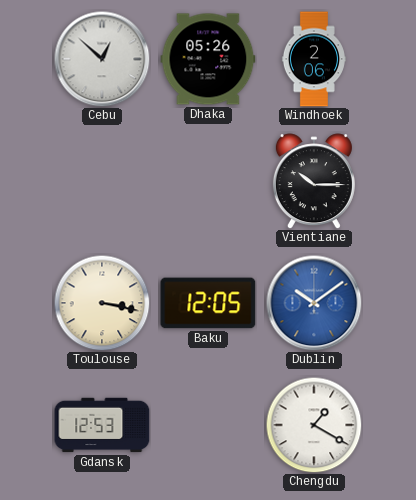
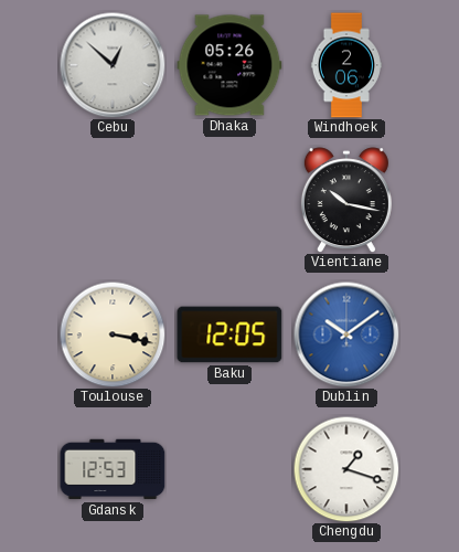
Vientiane: 10:15 -> 10:17 (346, 200)
Chengdu: 1:20 -> 1:18 (346, 469)
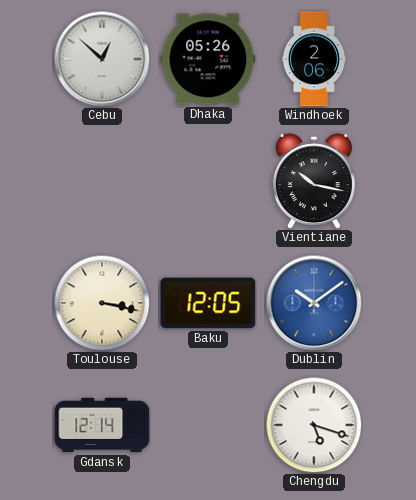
Gdansk: 12:53 -> 12:14 (102, 425)
Chengdu: 1:18 -> 5:18 (314, 425)
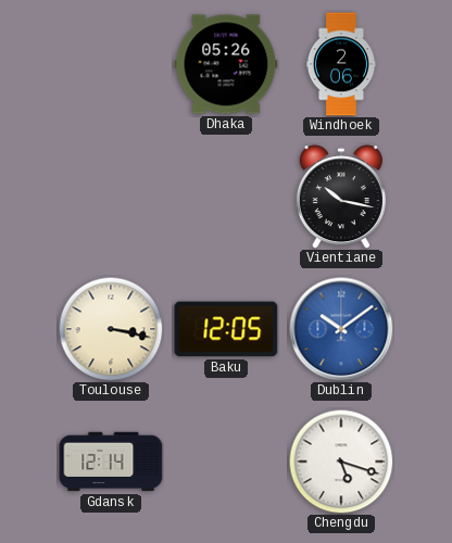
Cebu: 12:52 -> none (102, 59)
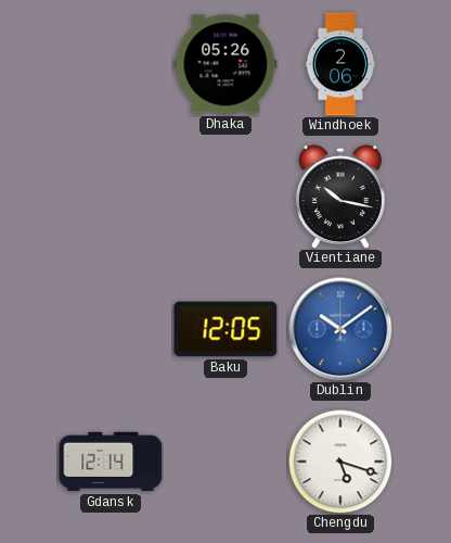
Toulouse: 3:17 -> none (111, 329)
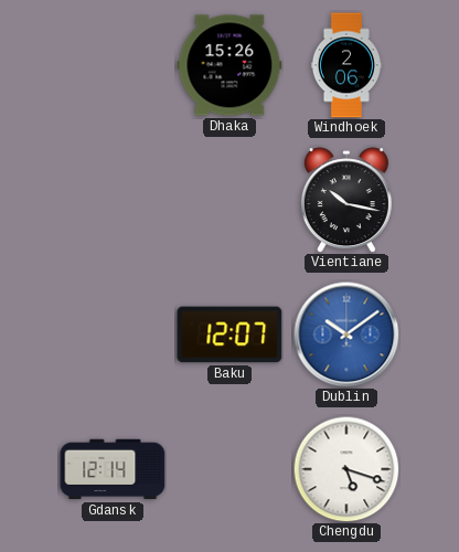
Dhaka: 05:26 -> 15:26 (229, 65)
Baku: 12:05 -> 12:07 (229, 335)
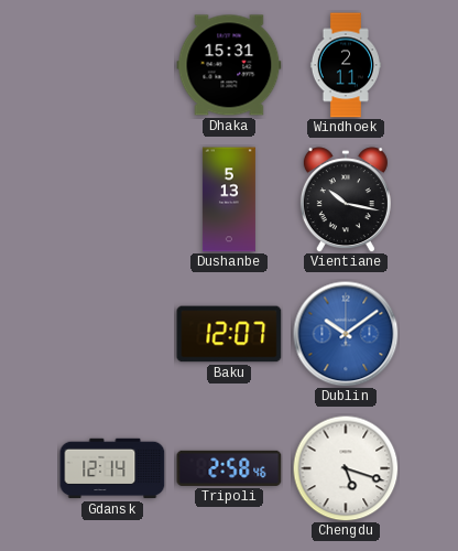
Dhaka: 15:26 -> 15:31 (229, 65)
Windhoek: 2:06 -> 2:11 (346, 65)
Dushanbe: none -> 5:13 (229, 199)
Tripoli: none -> 2:58 (229, 468)
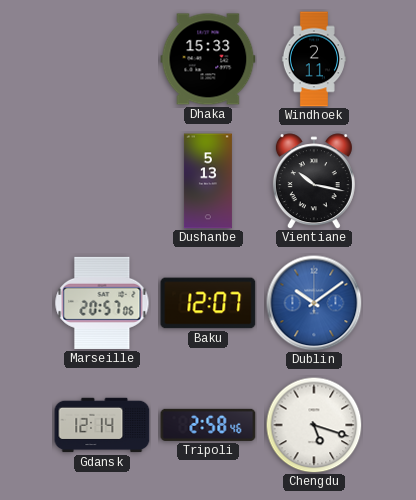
Dhaka: 15:31 -> 15:33 (208, 59)
Marseille: none -> 20:57 (102, 303)
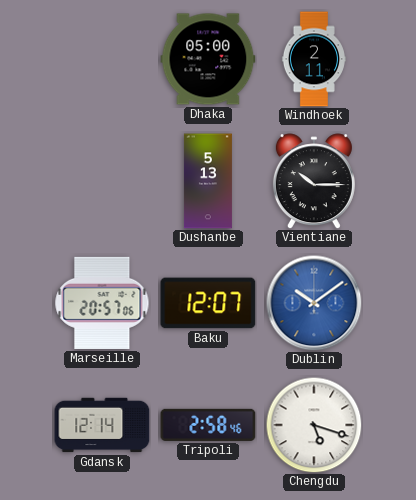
Dhaka: 15:33 -> 05:00 (208, 59)
Vientiane: 10:17 -> 10:15 (314, 181)
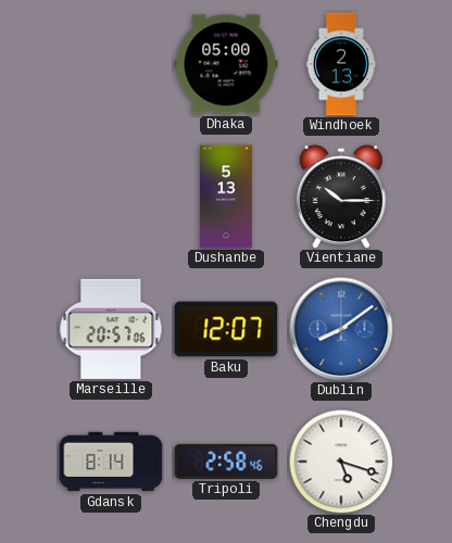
Windhoek: 2:11 -> 2:13 (341, 64)
Dublin: 10:09 -> 8:09 (341, 329)
Gdansk: 12:14 -> 8:14 (111, 462)
